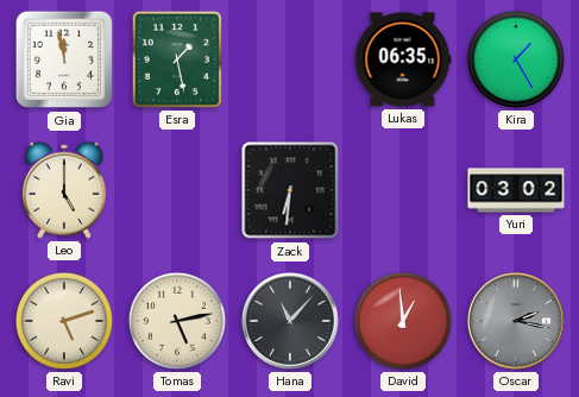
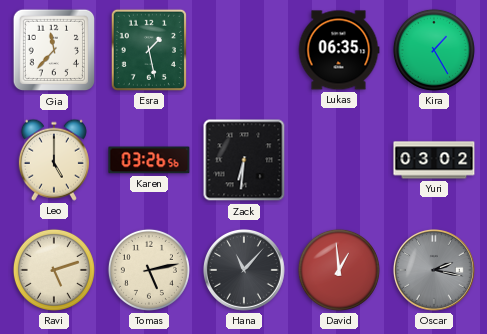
Gia: 11:58 -> 11:37 (54, 50)
Karen: none -> 03:26 (149, 160)
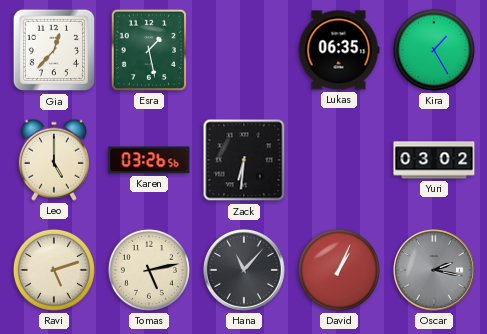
Gia: 11:37 -> 12:37 (54, 50)
David: 12:59 -> 1:04 (339, 270)
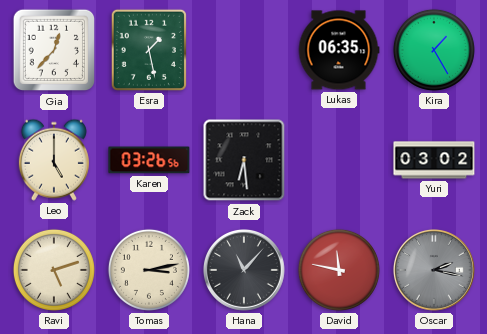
Zack: 6:31 -> 6:29 (244, 160)
Tomas: 5:13 -> 3:13 (149, 270)
David: 1:04 -> 11:47 (339, 270)
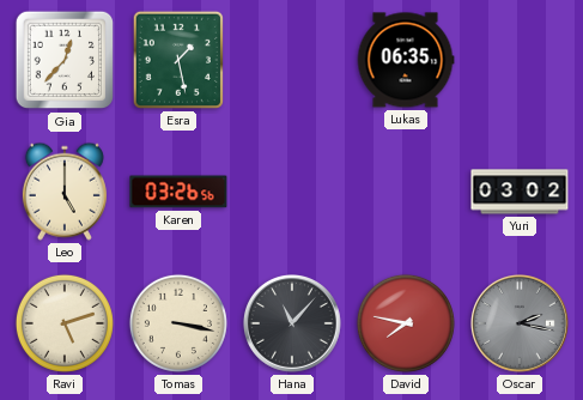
Kira: 1:25 -> none (434, 50)
Zack: 6:29 -> none (244, 160)
Tomas: 3:13 -> 3:17 (178, 323)
David: 11:47 -> 7:47 (406, 323)
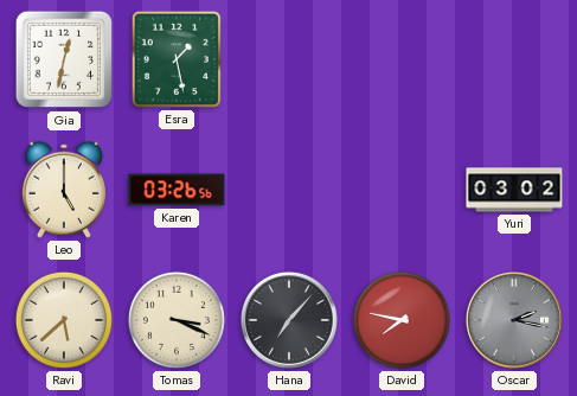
Gia: 12:37 -> 12:32 (64, 59)
Lukas: 06:35 -> none (406, 60)
Ravi: 5:12 -> 5:38 (64, 320)
Tomas: 3:17 -> 3:19 (177, 320)
Hana: 11:07 -> 7:07 (290, 321)
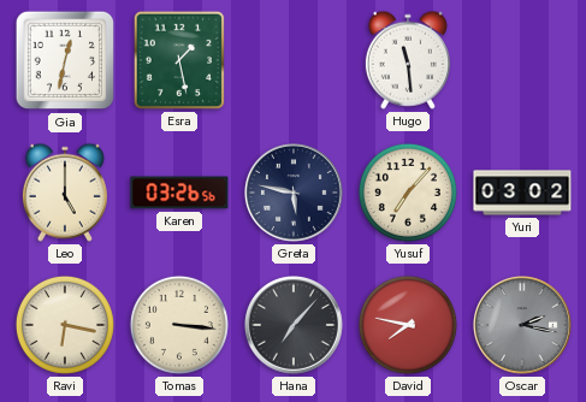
Hugo: none -> 11:29 (408, 60)
Greta: none -> 5:47 (295, 194)
Yusuf: none -> 7:07 (408, 193)
Ravi: 5:38 -> 6:17 (65, 325)
Tomas: 3:19 -> 3:16 (179, 325)
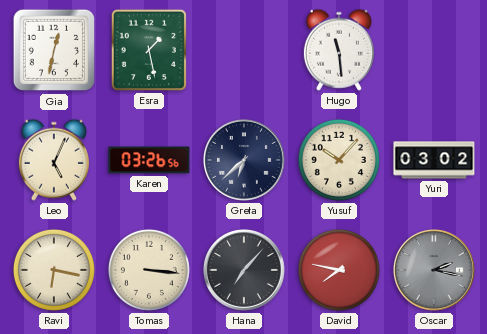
Leo: 5:00 -> 5:04 (54, 160)
Greta: 5:47 -> 6:38 (245, 161)
Yusuf: 7:07 -> 10:07 (339, 160)
